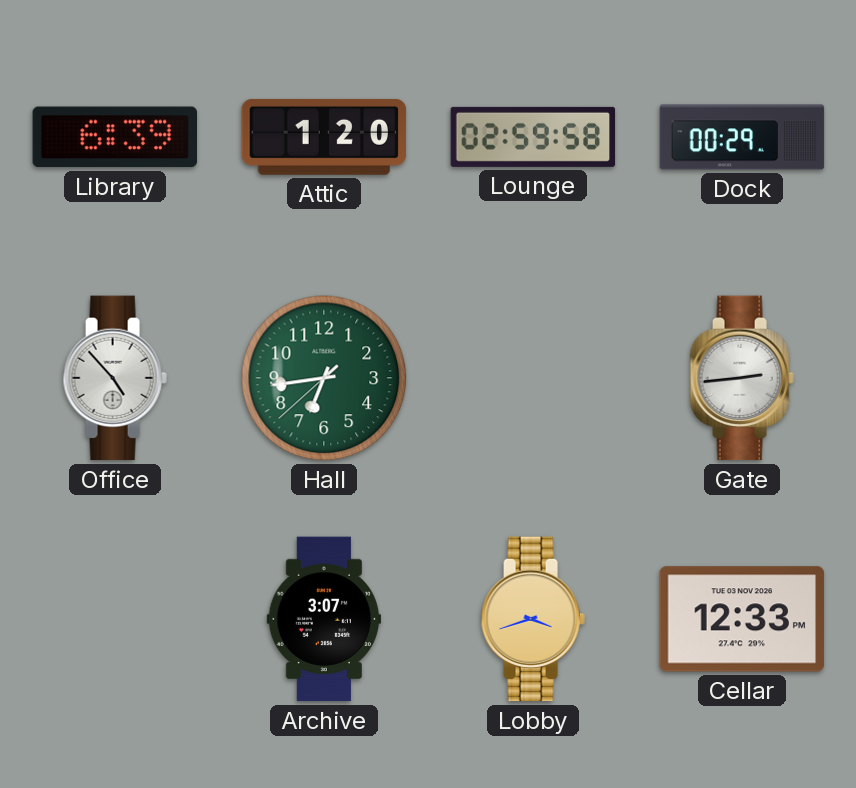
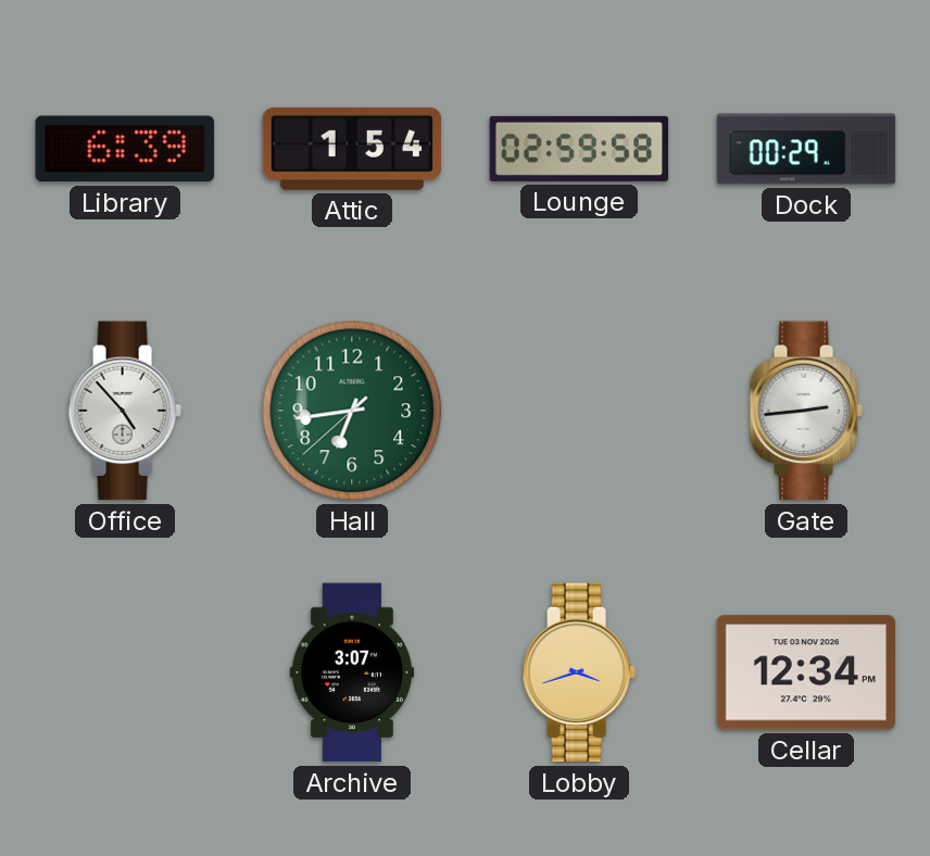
Attic: 1:20 -> 1:54 (352, 149)
Cellar: 12:33 -> 12:34 (806, 672)
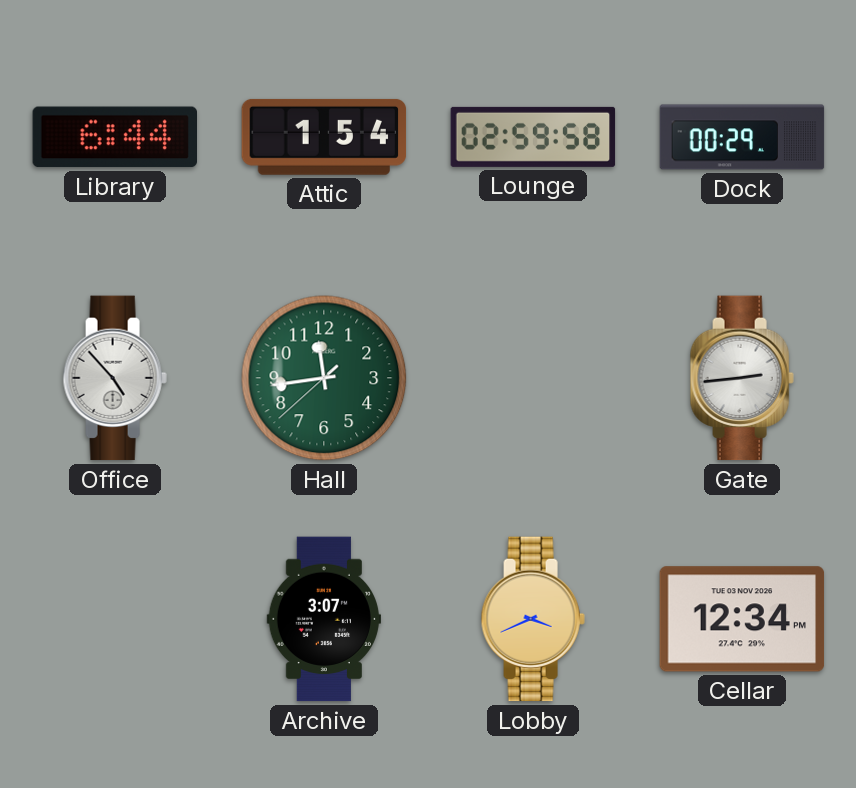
Library: 6:39 -> 6:44 (114, 137)
Hall: 6:43 -> 11:43 (324, 378)
Lobby: 3:42 -> 3:41 (533, 619)
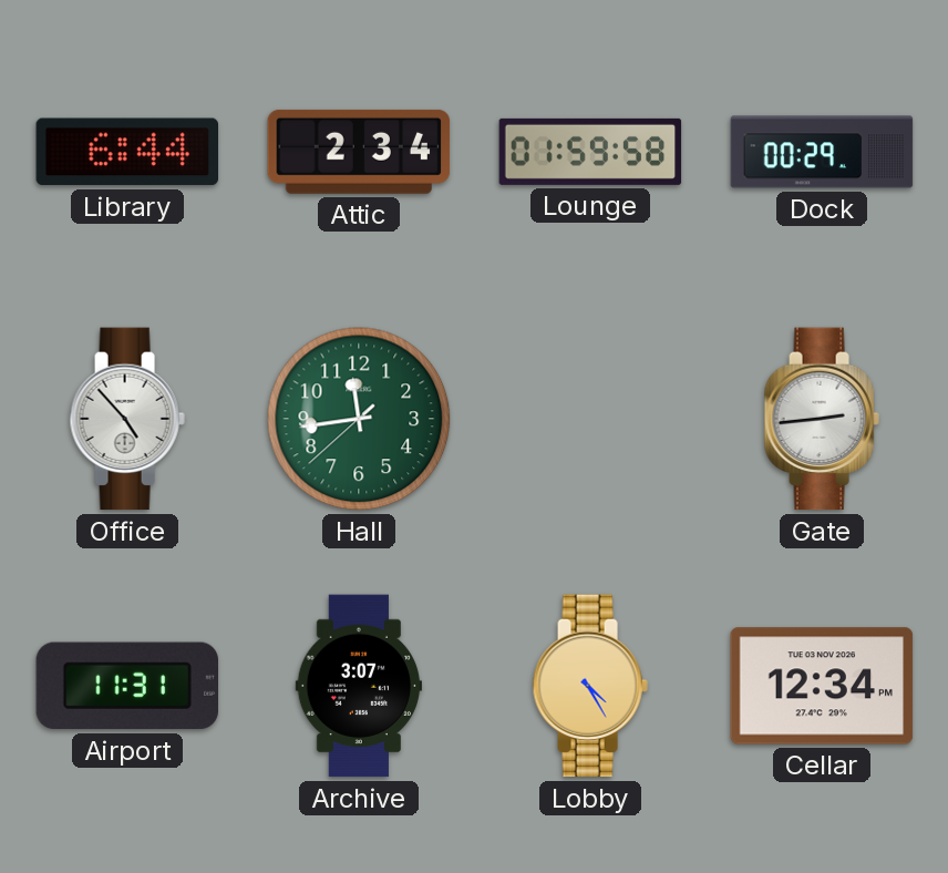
Attic: 1:54 -> 2:34 (359, 152)
Lounge: 02:59 -> 01:59 (590, 152)
Airport: none -> 11:31 (126, 686)
Lobby: 3:41 -> 4:25 (590, 686)
